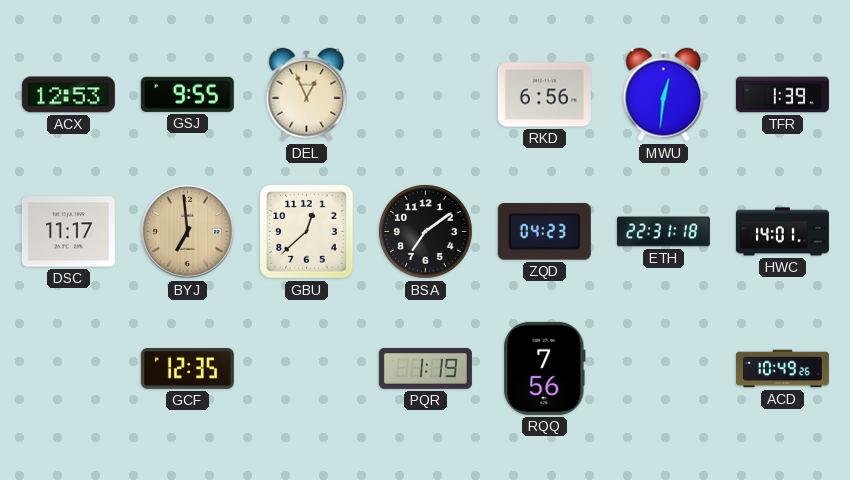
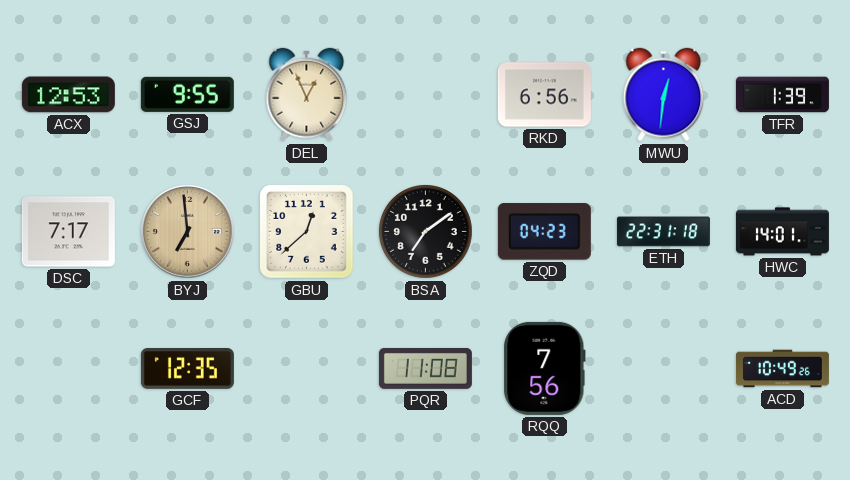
DSC: 11:17 -> 7:17 (68, 232)
PQR: 1:19 -> 11:08 (425, 369)
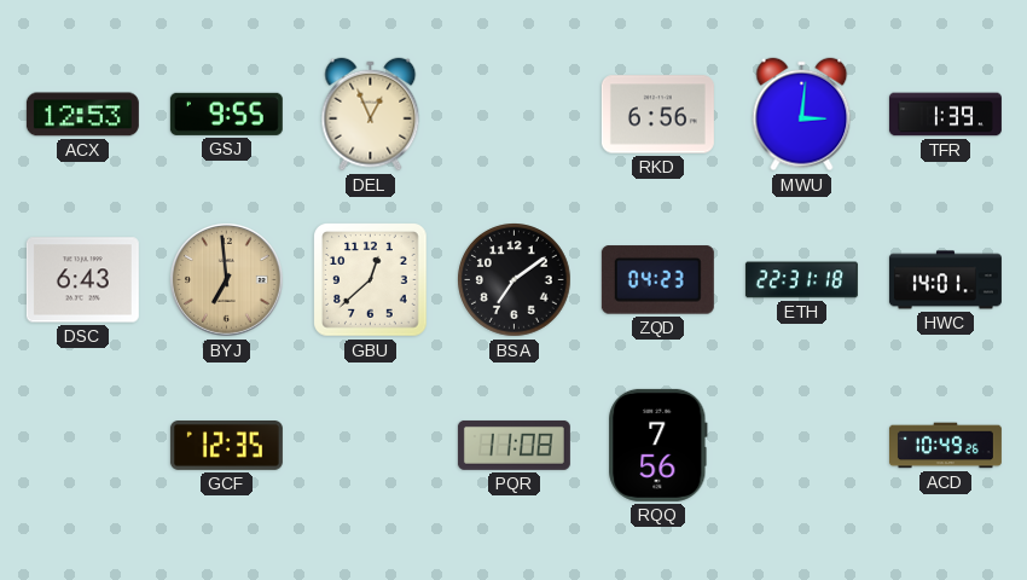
MWU: 12:31 -> 3:01 (802, 115)
DSC: 7:17 -> 6:43 (82, 280)
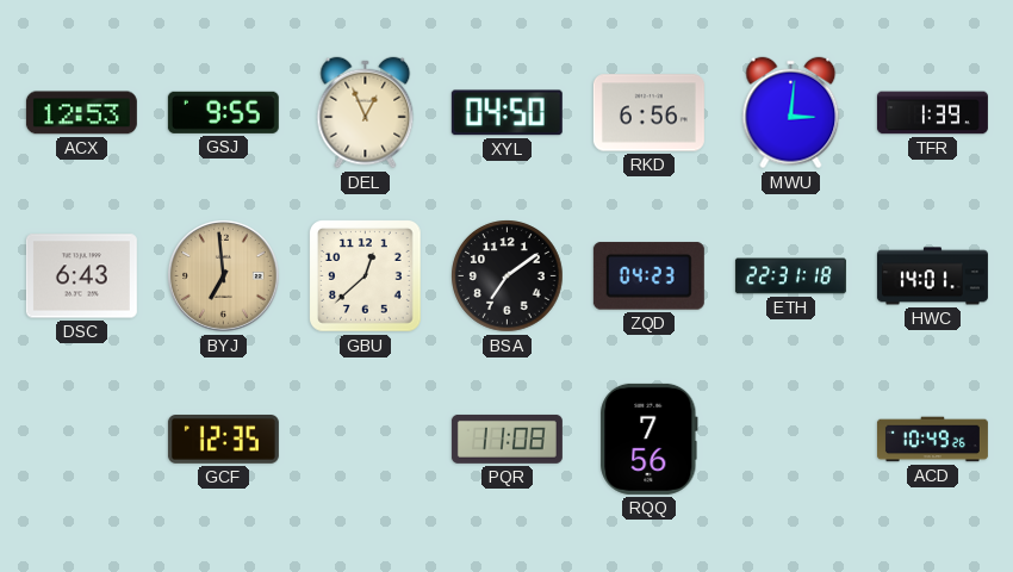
XYL: none -> 04:50 (506, 113)
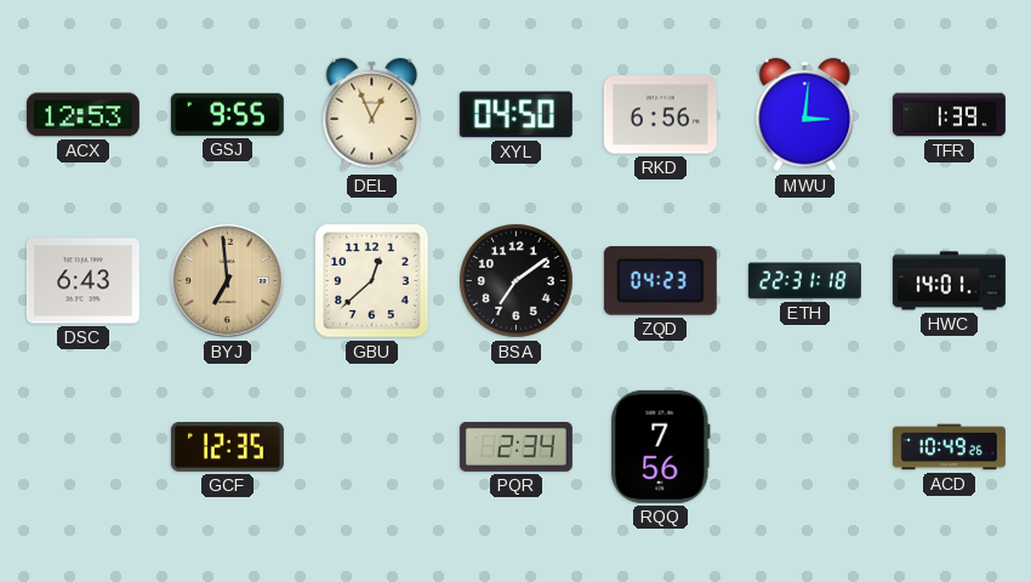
PQR: 11:08 -> 2:34 (515, 447)
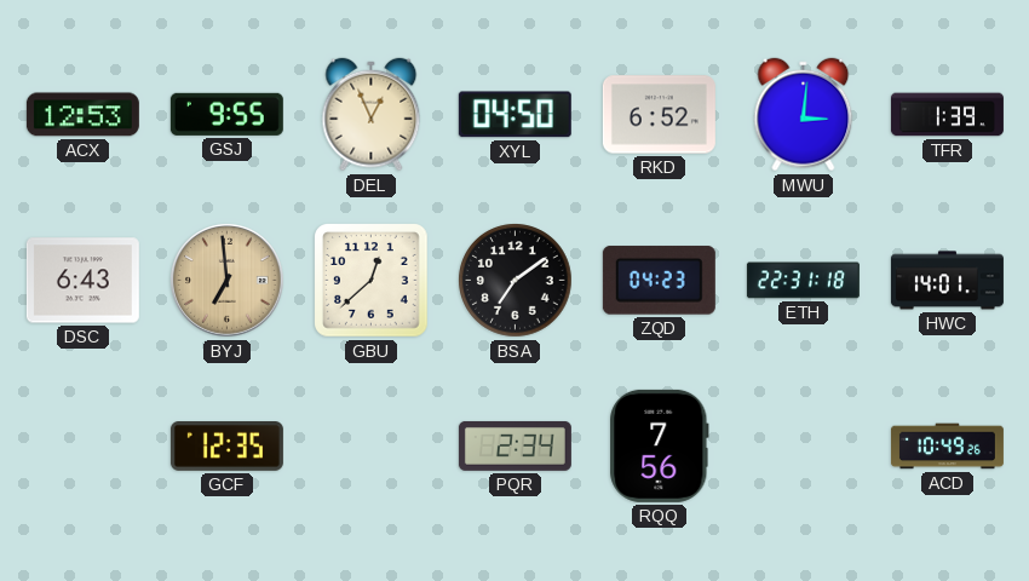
RKD: 6:56 -> 6:52 (659, 115)
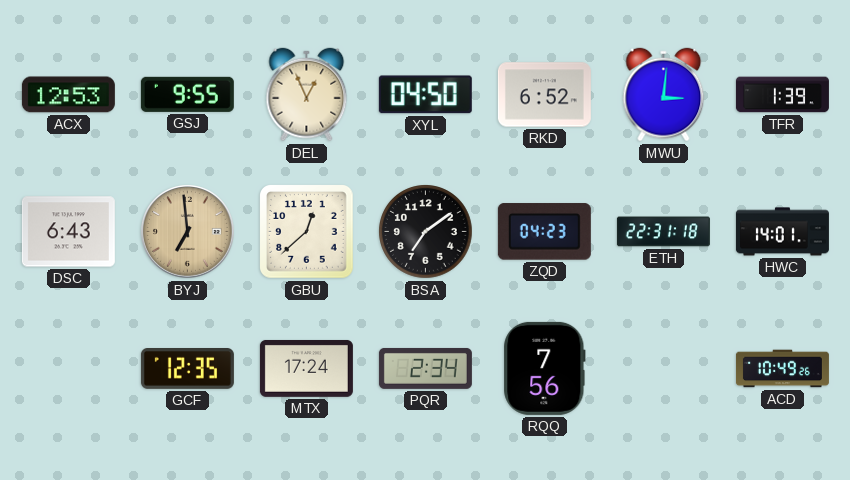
MTX: none -> 17:24 (306, 368)
